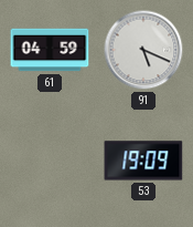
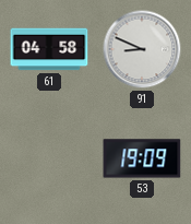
61: 04:59 -> 04:58 (49, 49)
91: 5:19 -> 8:49 (142, 49)
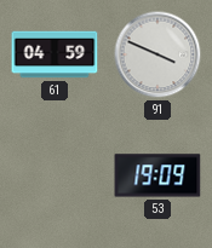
61: 04:58 -> 04:59 (55, 54)
91: 8:49 -> 3:49 (157, 54)
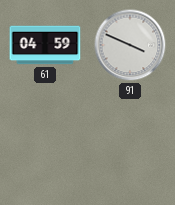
53: 19:09 -> none (157, 175)
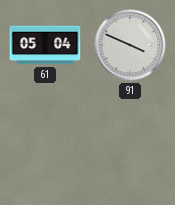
61: 04:59 -> 05:04 (45, 45)
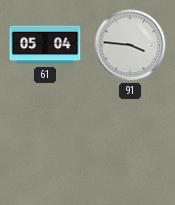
91: 3:49 -> 3:46 (130, 45)
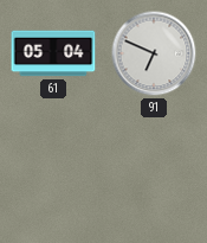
91: 3:46 -> 6:49 (154, 53)
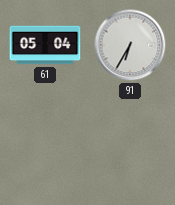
91: 6:49 -> 6:35 (130, 45)
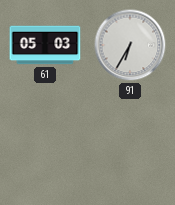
61: 05:04 -> 05:03 (45, 45)
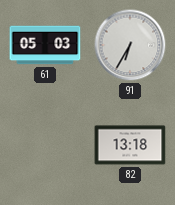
82: none -> 13:18 (130, 145)
